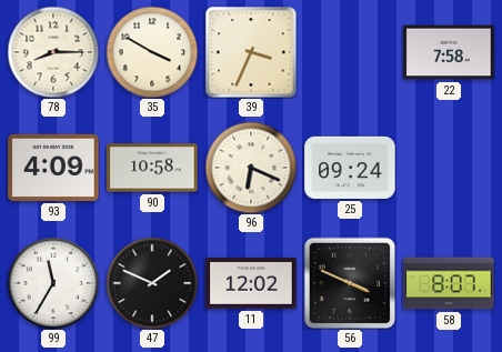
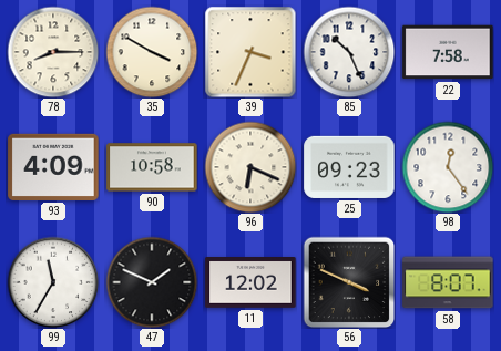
85: none -> 10:26 (349, 52)
25: 09:24 -> 09:23 (349, 167)
98: none -> 12:24 (448, 167)
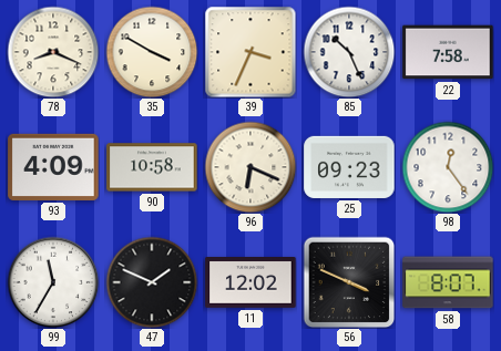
78: 8:15 -> 8:19 (53, 52)
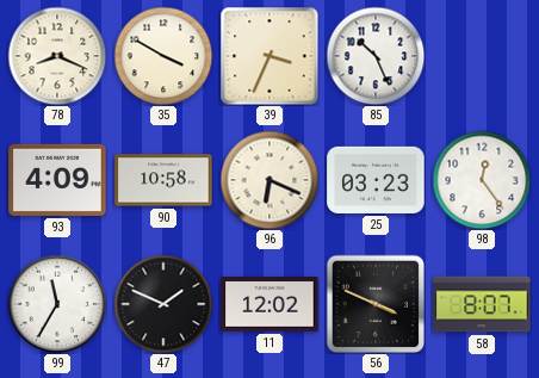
22: 7:58 -> none (448, 52)
25: 09:23 -> 03:23 (376, 180)
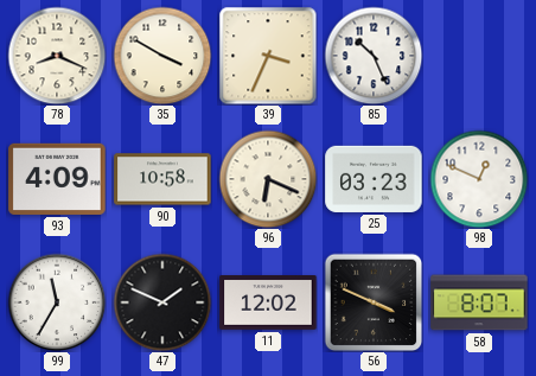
98: 12:24 -> 12:49 (479, 179)
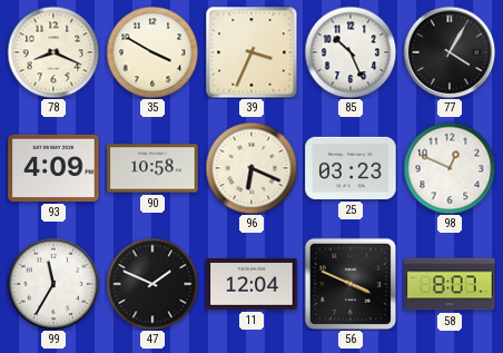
77: none -> 4:05 (450, 52)
11: 12:02 -> 12:04 (251, 285)
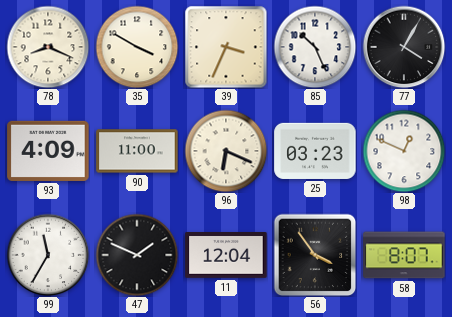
90: 10:58 -> 11:00 (137, 151)
56: 3:49 -> 3:54 (315, 255)
